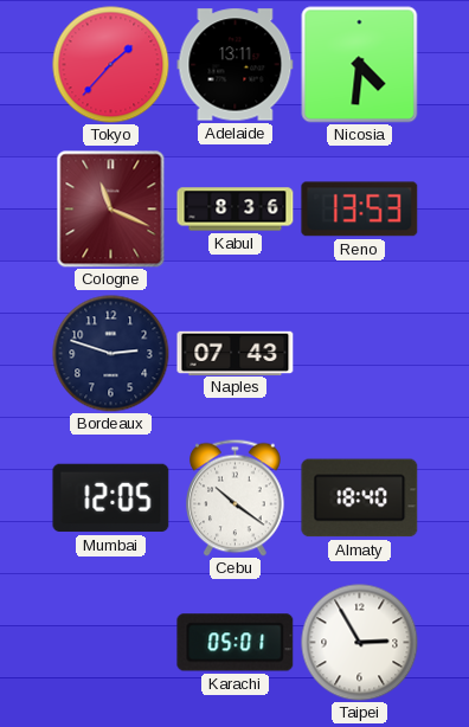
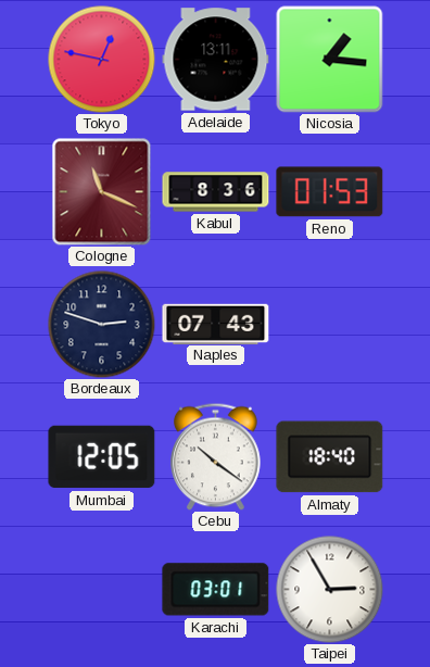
Tokyo: 1:37 -> 12:47 (102, 60)
Nicosia: 4:31 -> 1:16 (330, 60)
Reno: 13:53 -> 01:53 (330, 192)
Karachi: 05:01 -> 03:01 (216, 590)
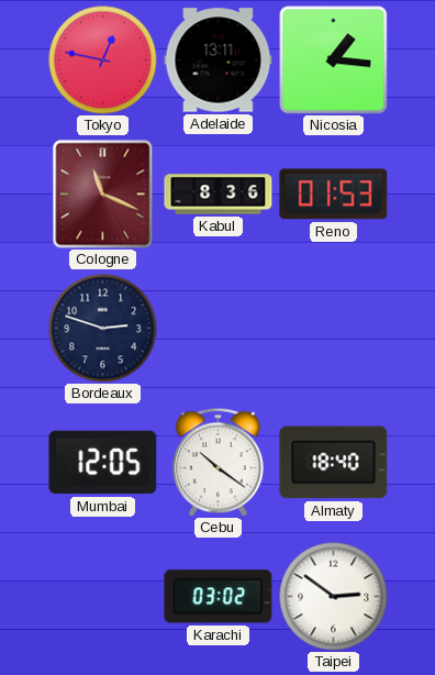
Naples: 07:43 -> none (216, 324)
Karachi: 03:01 -> 03:02 (219, 597)
Taipei: 2:55 -> 2:51 (334, 597)
